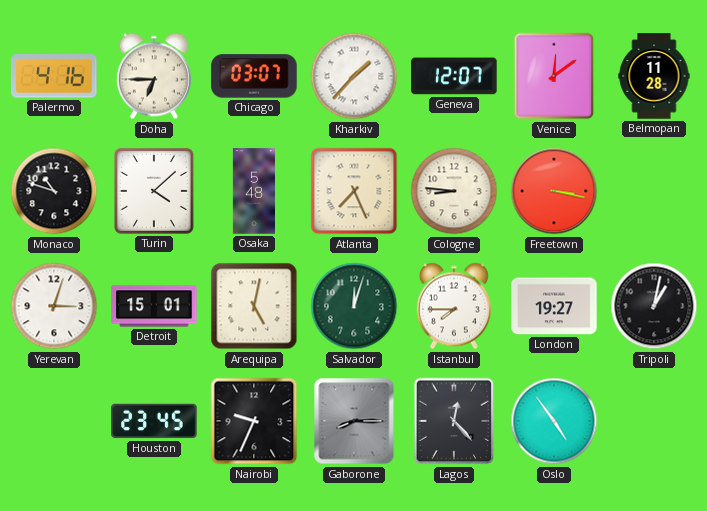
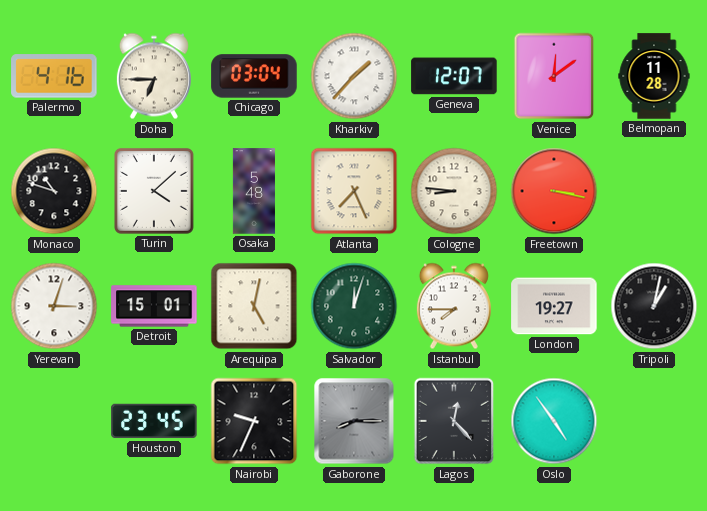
Chicago: 03:07 -> 03:04 (254, 76)
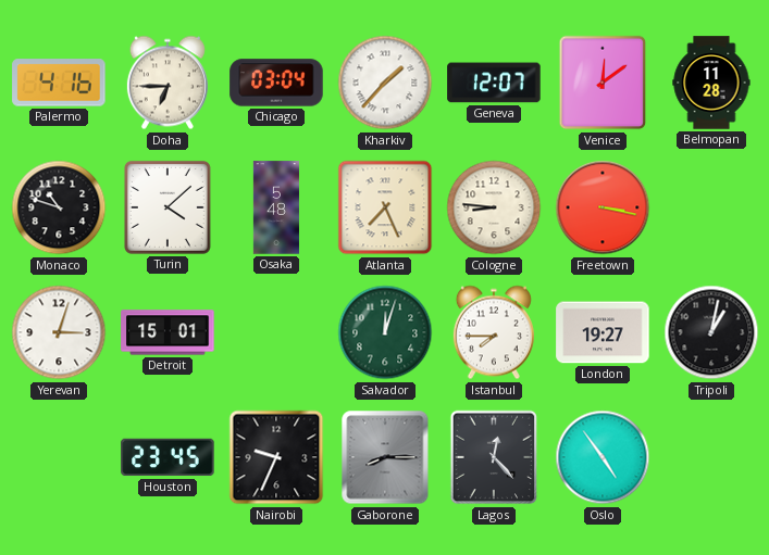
Arequipa: 5:02 -> none (254, 306)
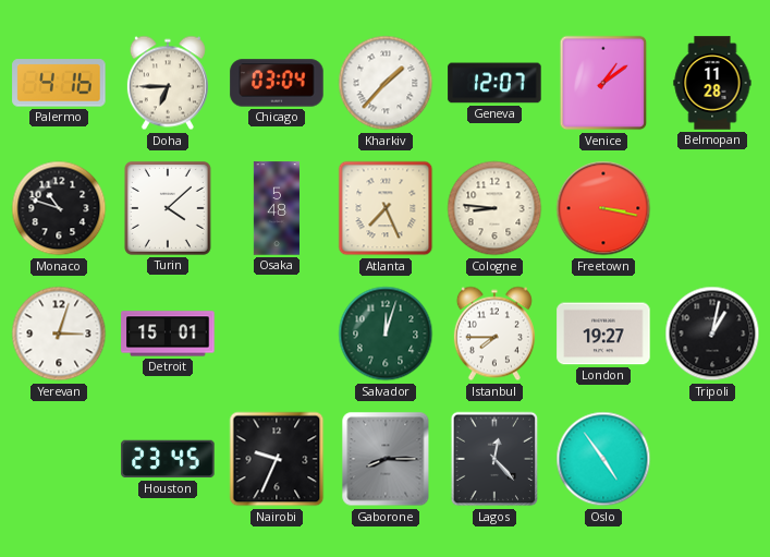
Venice: 12:09 -> 1:09 (603, 83)
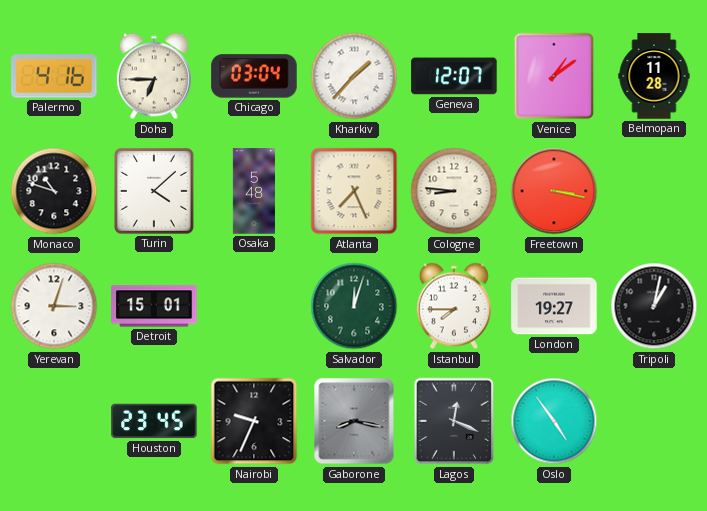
Gaborone: 8:15 -> 8:17 (354, 421)
Lagos: 12:23 -> 12:19 (454, 421)
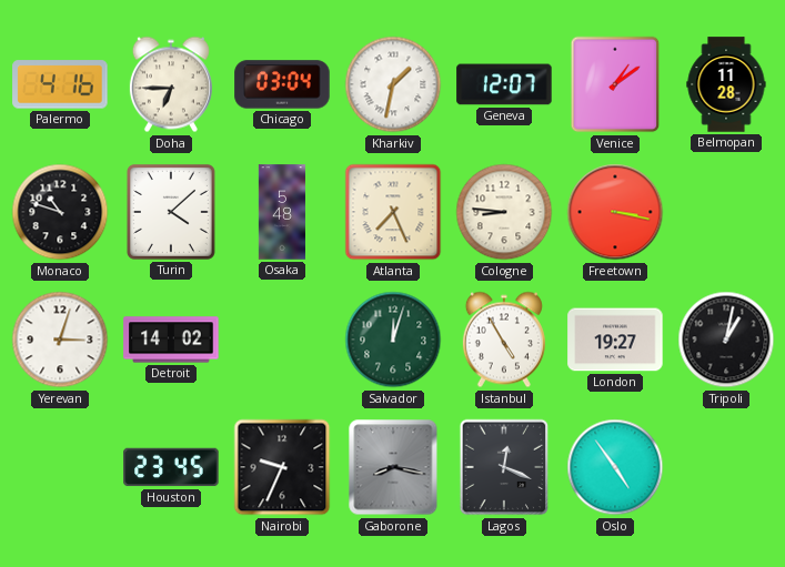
Kharkiv: 1:37 -> 1:32 (393, 84)
Detroit: 15:01 -> 14:02 (171, 340)
Istanbul: 7:45 -> 4:55 (504, 340)
